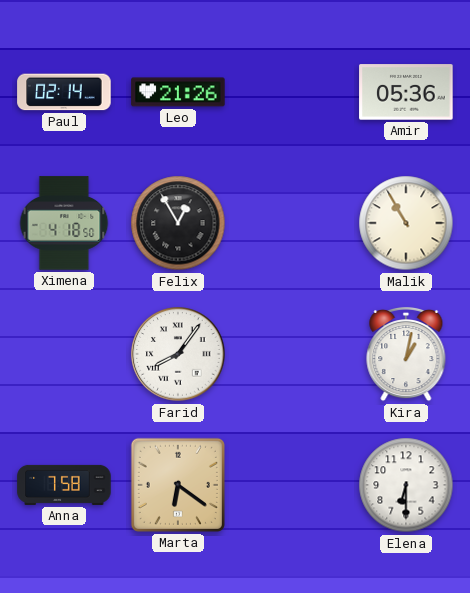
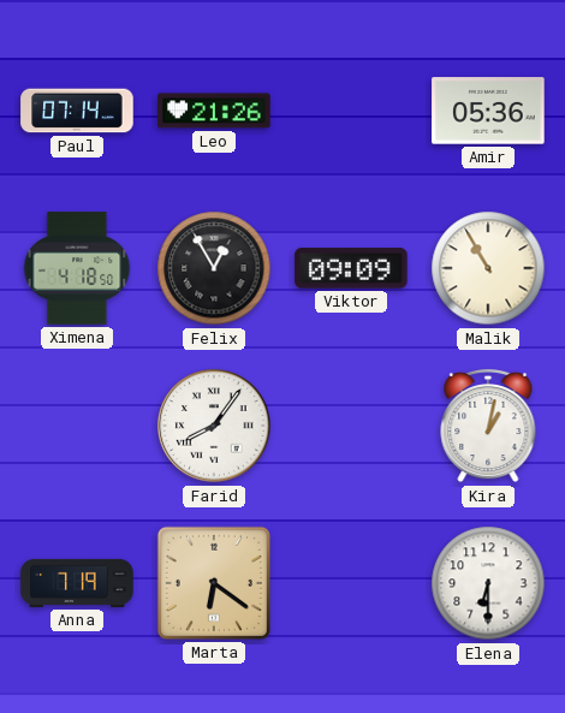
Paul: 02:14 -> 07:14 (77, 111)
Viktor: none -> 09:09 (351, 268)
Anna: 7:58 -> 7:19 (77, 583)
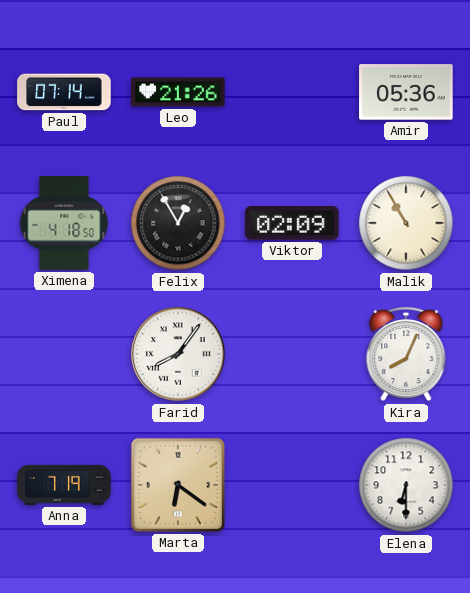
Viktor: 09:09 -> 02:09 (292, 223)
Kira: 1:02 -> 8:04 (406, 354)
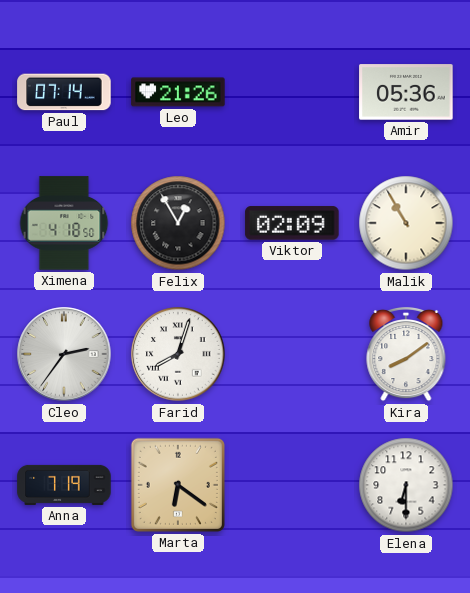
Cleo: none -> 2:36 (64, 354)
Farid: 8:06 -> 8:03 (178, 354)
Kira: 8:04 -> 8:09 (406, 354)
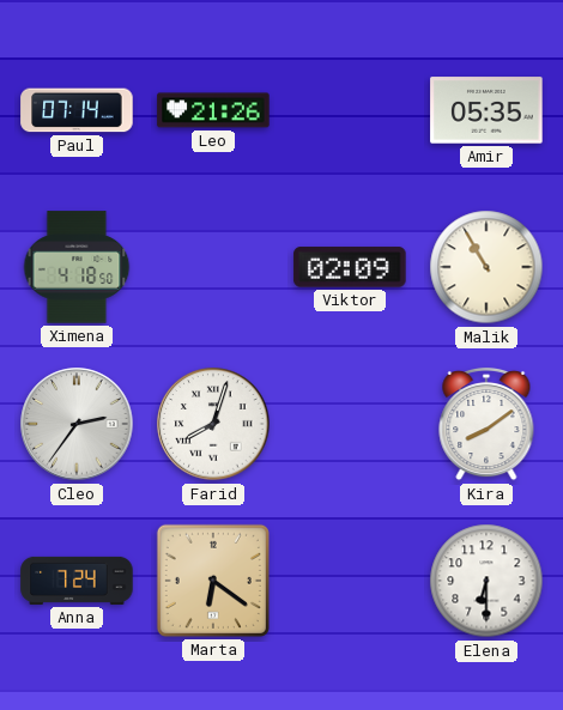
Amir: 05:36 -> 05:35 (486, 110)
Felix: 12:55 -> none (178, 223)
Anna: 7:19 -> 7:24 (77, 581)
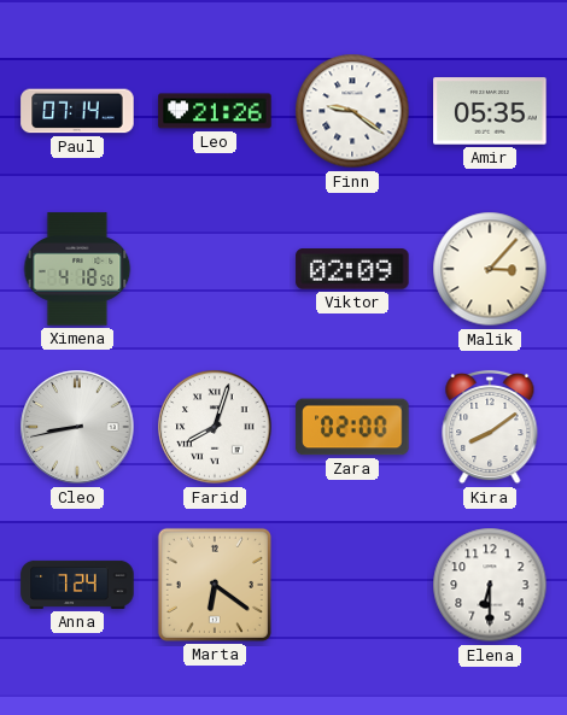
Finn: none -> 9:21 (352, 111)
Malik: 10:55 -> 3:07 (490, 269)
Cleo: 2:36 -> 8:43 (77, 427)
Zara: none -> 02:00 (352, 427)
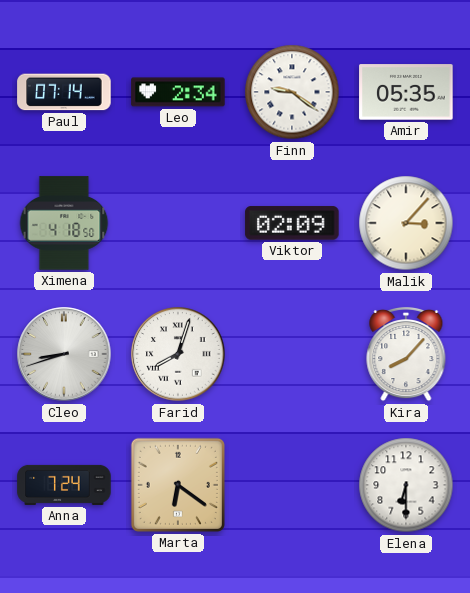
Leo: 21:26 -> 2:34 (178, 92)
Cleo: 8:43 -> 8:42 (64, 354)
Zara: 02:00 -> none (352, 427)
Kira: 8:09 -> 8:07 (406, 354)
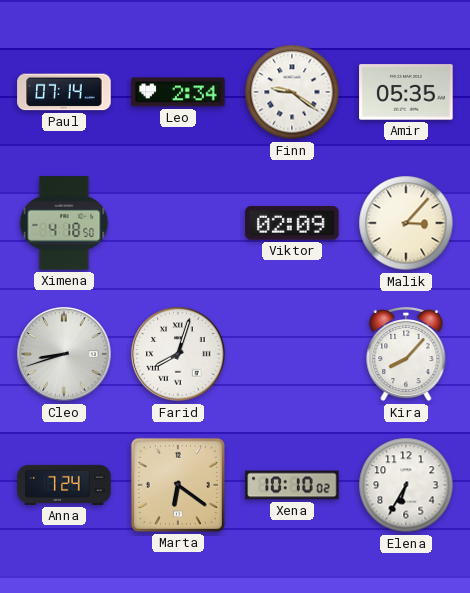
Xena: none -> 10:10 (292, 485)
Elena: 6:30 -> 6:35 (406, 485)
